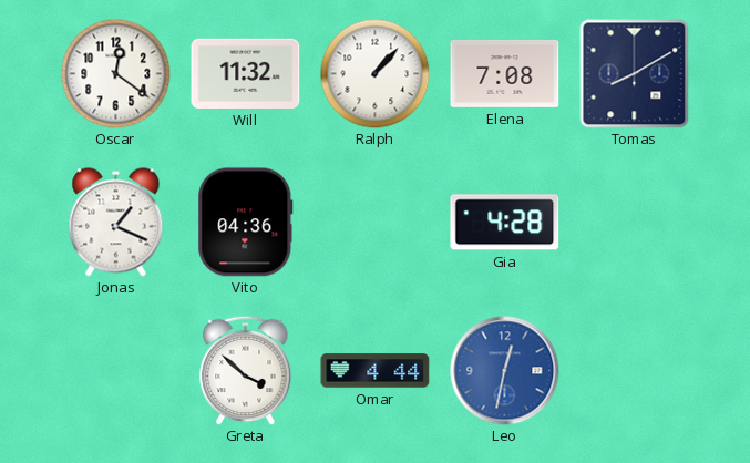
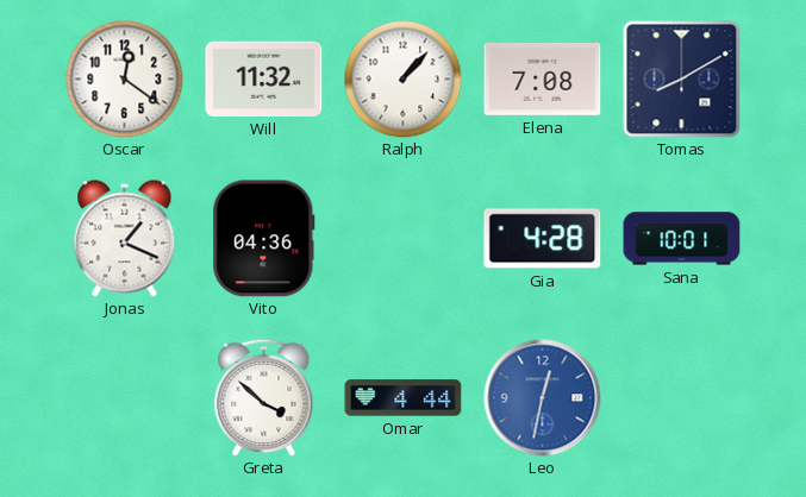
Sana: none -> 10:01 (682, 239)
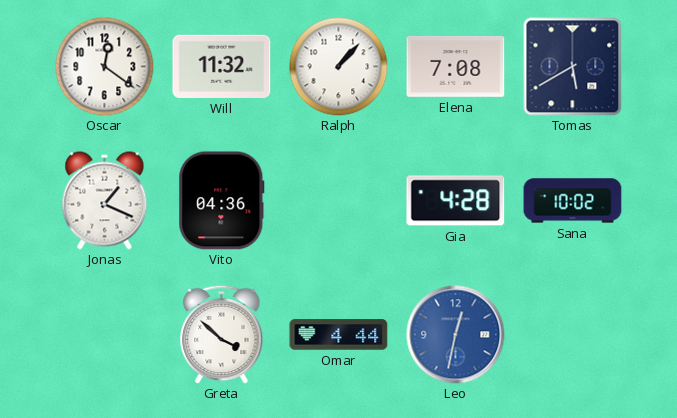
Tomas: 8:10 -> 5:40 (573, 67)
Sana: 10:01 -> 10:02 (573, 201)
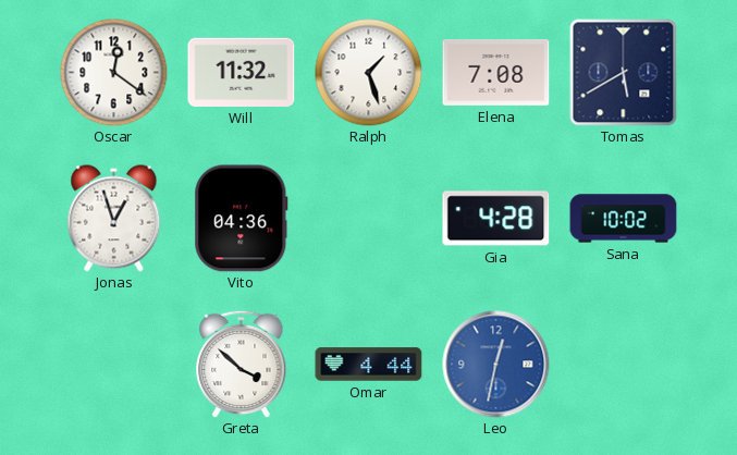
Ralph: 1:07 -> 1:27 (369, 73)
Jonas: 1:19 -> 12:57 (114, 219)
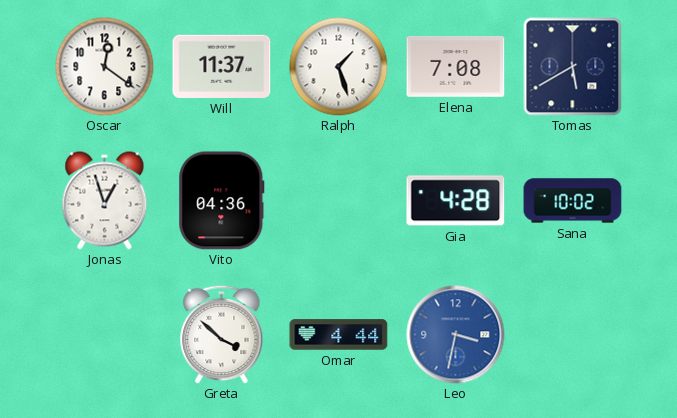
Will: 11:32 -> 11:37 (222, 66)
Leo: 12:32 -> 3:32 (456, 335)
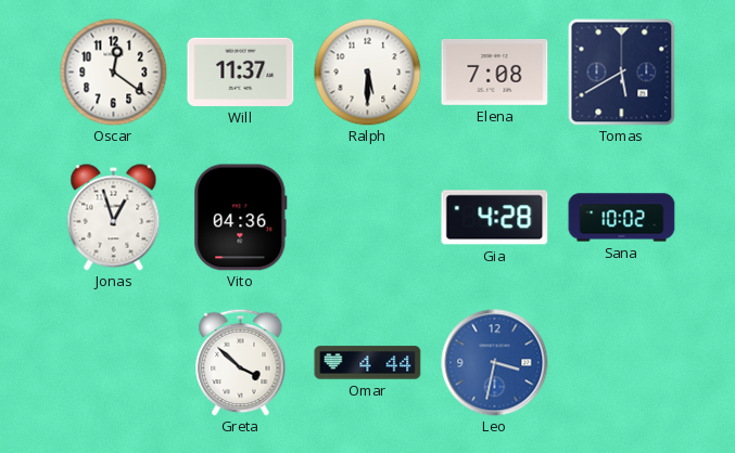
Ralph: 1:27 -> 5:30 (368, 73)
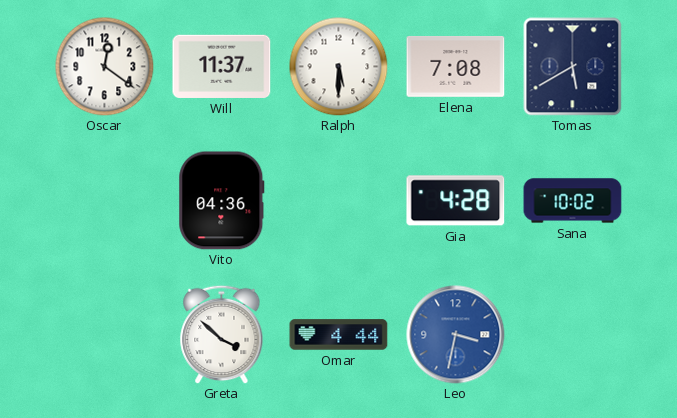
Jonas: 12:57 -> none (114, 218)
